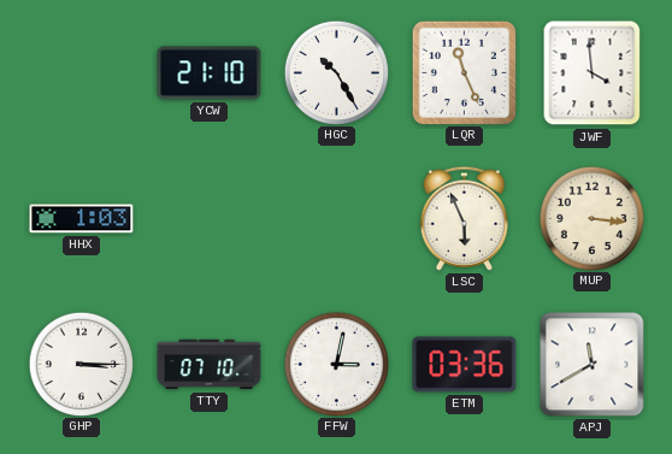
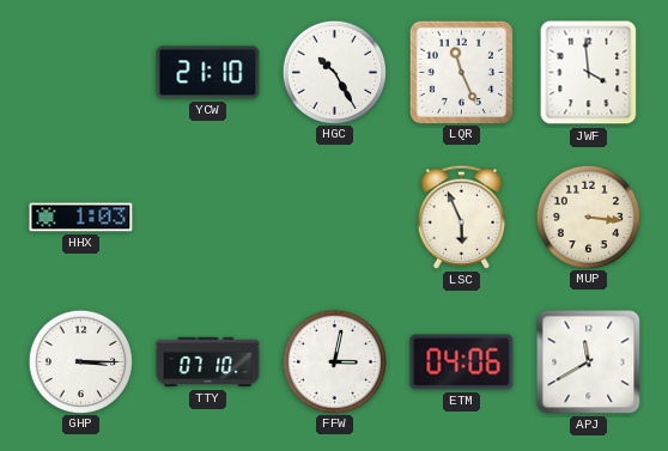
ETM: 03:36 -> 04:06 (462, 362)
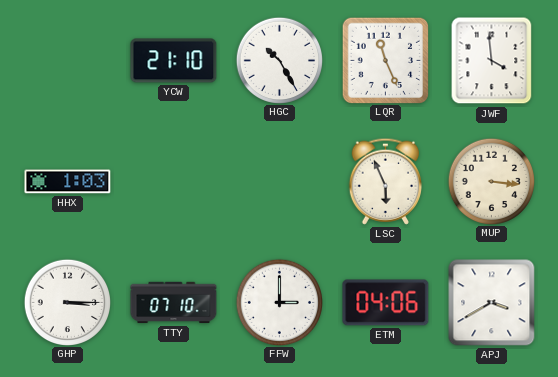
FFW: 3:02 -> 3:00 (279, 302)
APJ: 11:40 -> 3:40 (492, 303)
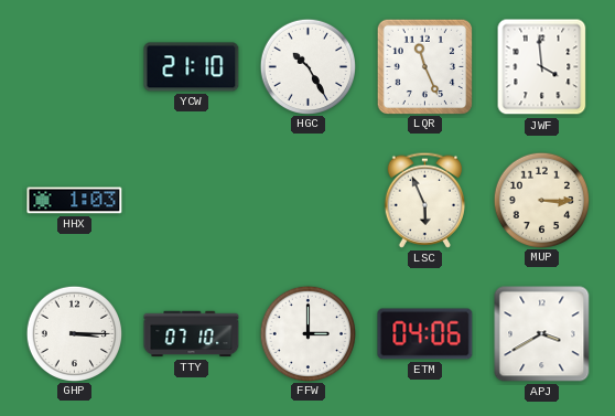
MUP: 3:16 -> 3:15 (541, 200)
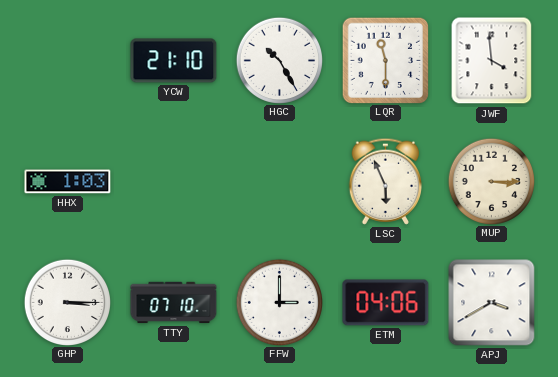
LQR: 11:26 -> 11:30 (385, 60)
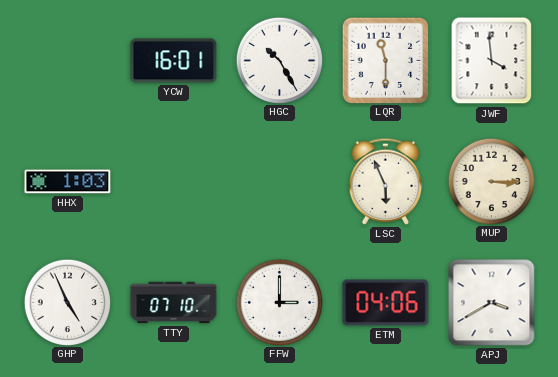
YCW: 21:10 -> 16:01 (174, 61)
GHP: 3:15 -> 4:56 (67, 302)
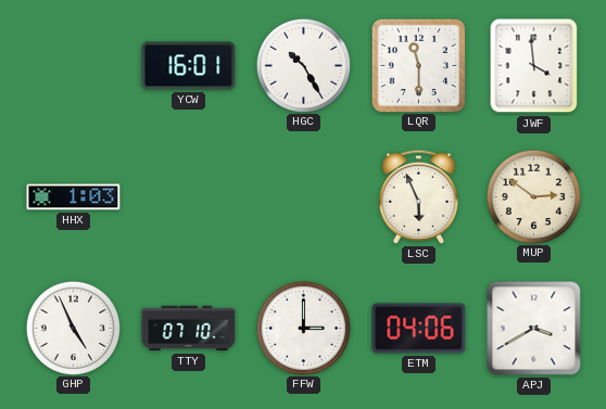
MUP: 3:15 -> 2:51 (533, 196)
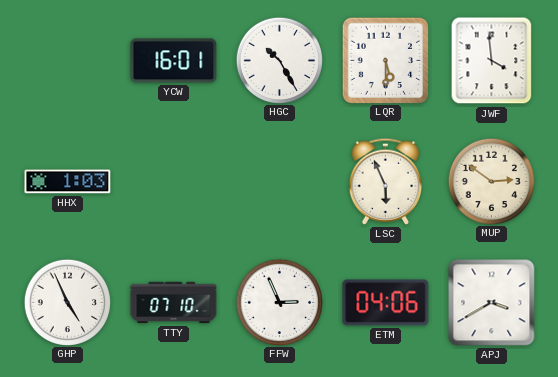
LQR: 11:30 -> 5:30 (385, 60)
FFW: 3:00 -> 2:56 (279, 302)
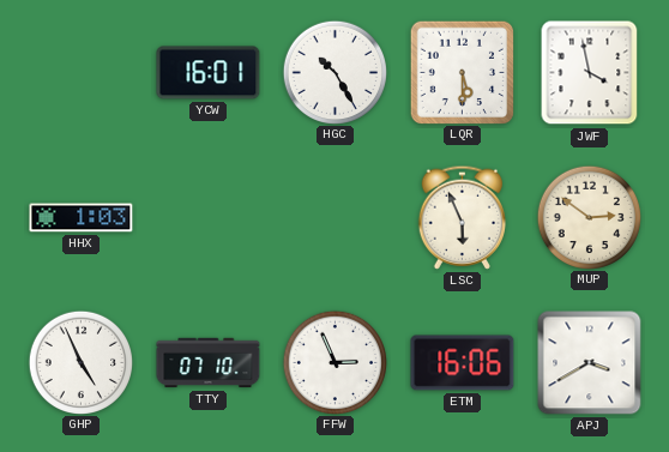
JWF: 3:59 -> 3:58 (590, 73)
ETM: 04:06 -> 16:06 (463, 363)
